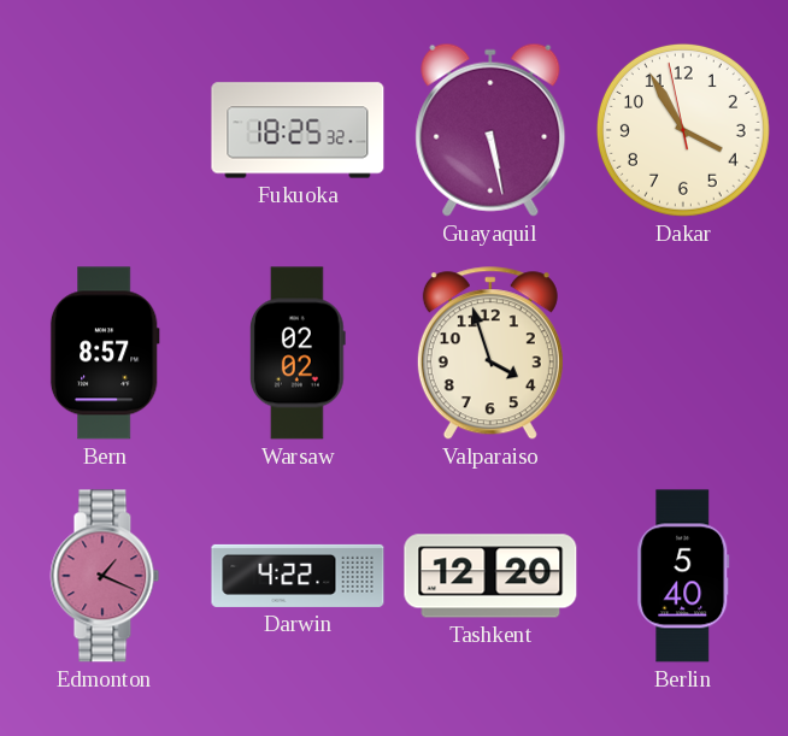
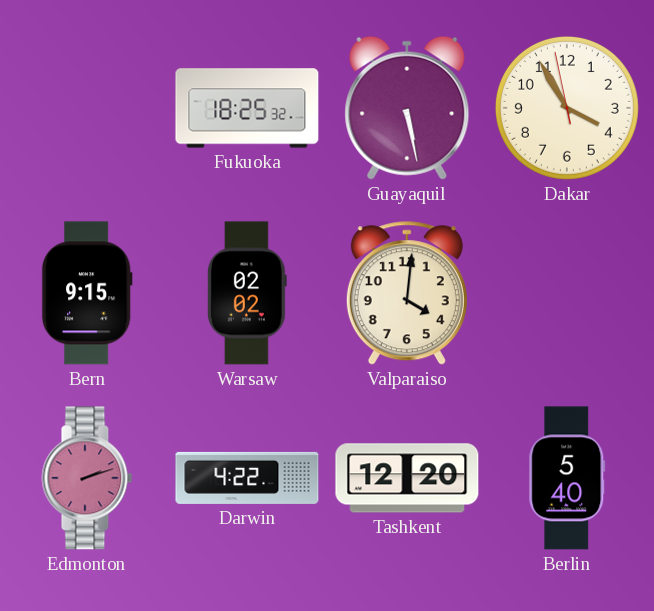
Bern: 8:57 -> 9:15 (87, 293)
Valparaiso: 3:57 -> 4:01 (407, 294)
Edmonton: 1:19 -> 2:12 (87, 478)
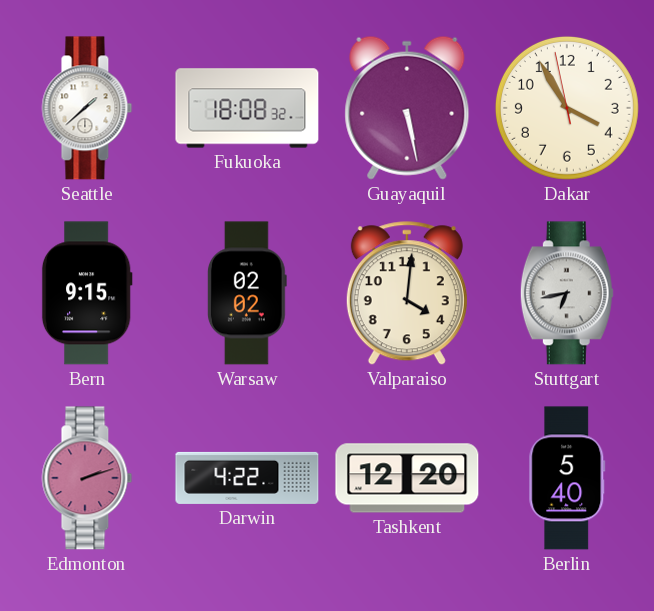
Seattle: none -> 1:38 (87, 108)
Fukuoka: 18:25 -> 18:08 (247, 108)
Stuttgart: none -> 6:43 (567, 293)
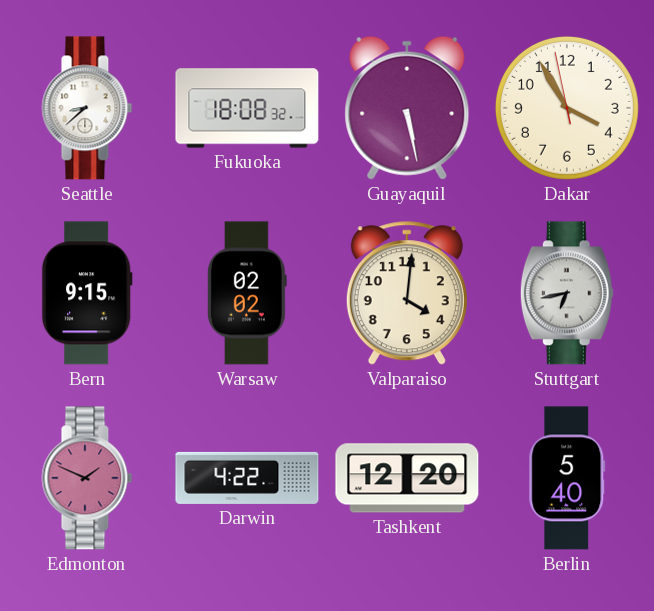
Seattle: 1:38 -> 8:38 (87, 108)
Edmonton: 2:12 -> 1:49 (87, 478)
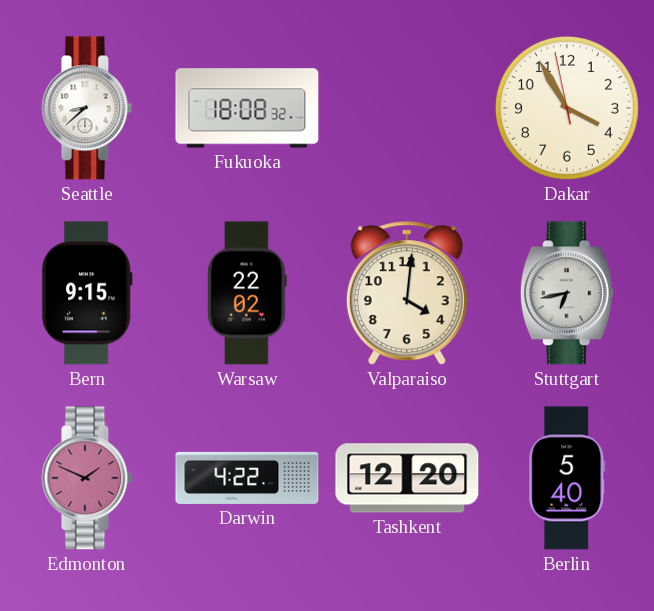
Guayaquil: 5:28 -> none (407, 108)
Warsaw: 02:02 -> 22:02 (247, 293)
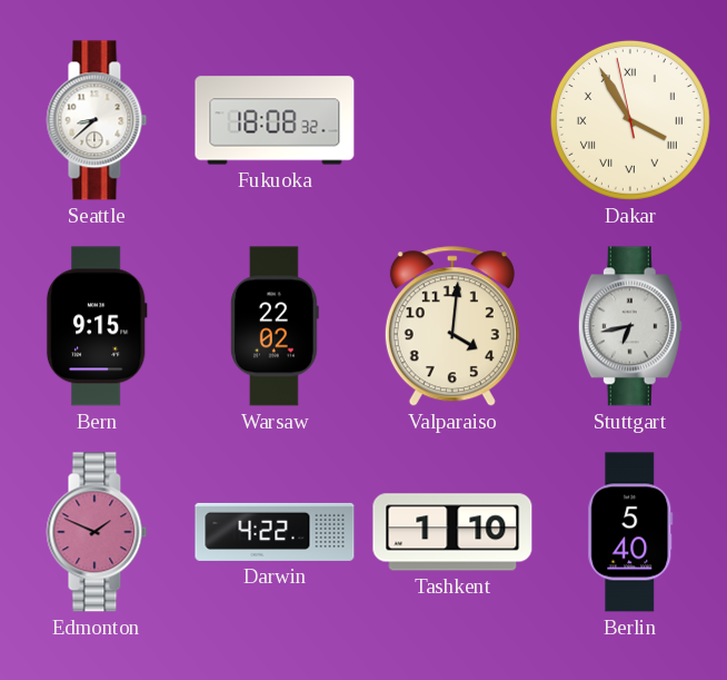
Dakar numerals: Arabic -> Roman (630, 120)
Tashkent: 12:20 -> 1:10 (452, 532)
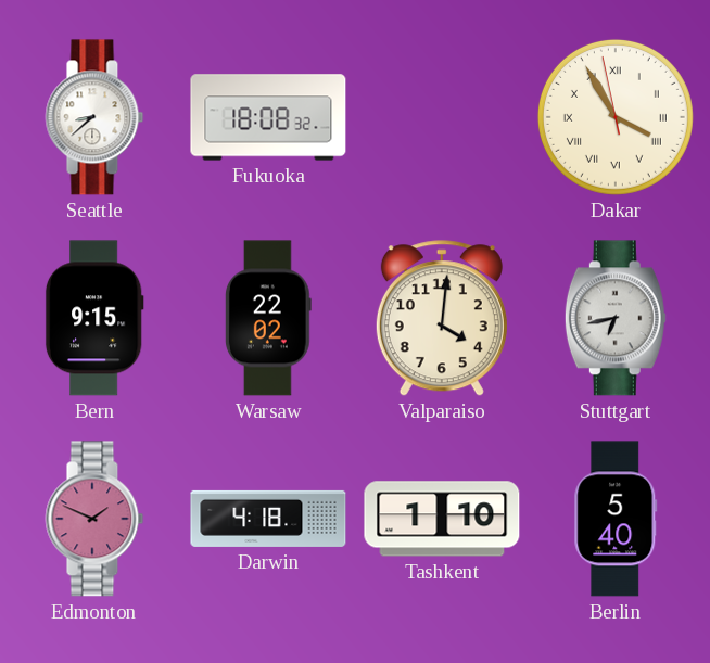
Darwin: 4:22 -> 4:18 (268, 519)
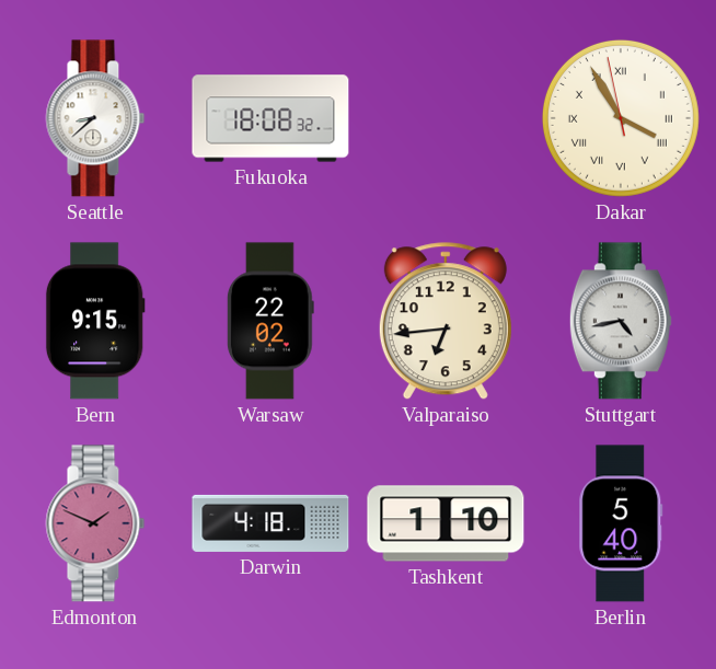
Valparaiso: 4:01 -> 6:44 (446, 322)
Stuttgart: 6:43 -> 4:43 (621, 321)
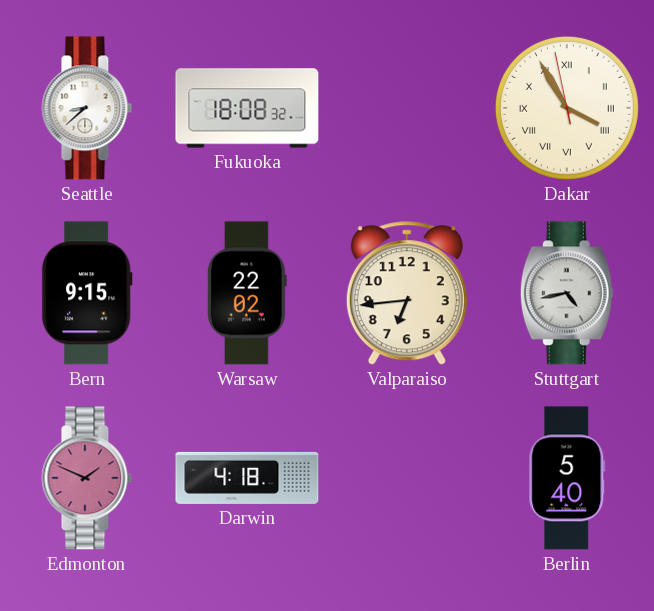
Tashkent: 1:10 -> none (446, 523)
